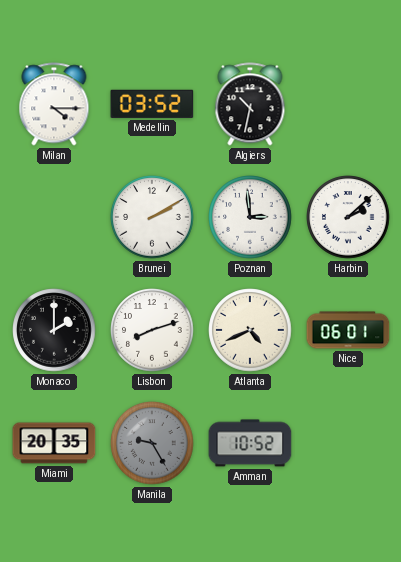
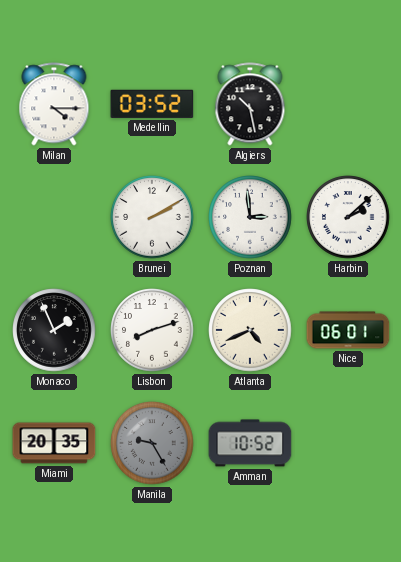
Algiers: 10:32 -> 10:28 (250, 104)
Monaco: 2:00 -> 1:56 (54, 330)
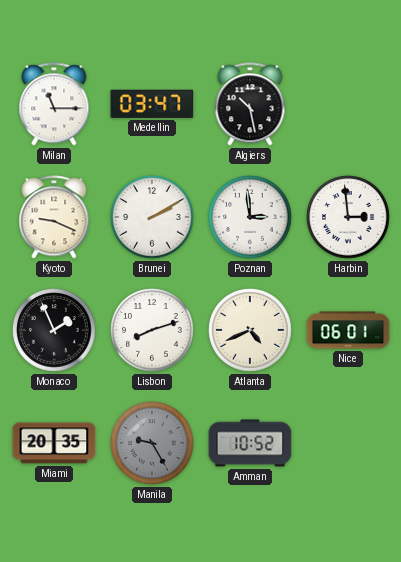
Milan: 4:15 -> 11:15 (54, 104)
Medellin: 03:52 -> 03:47 (152, 104)
Kyoto: none -> 9:19 (54, 217)
Harbin: 2:08 -> 2:59 (348, 217)
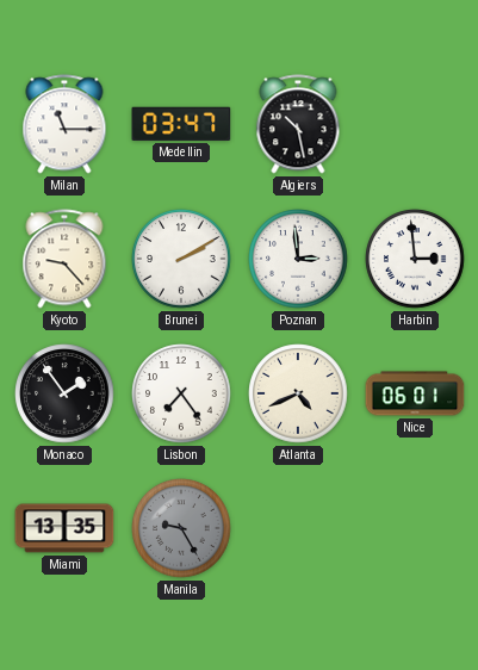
Kyoto: 9:19 -> 9:23 (64, 259)
Monaco: 1:56 -> 1:54 (64, 393)
Lisbon: 8:12 -> 7:24 (181, 393)
Miami: 20:35 -> 13:35 (64, 528)
Amman: 10:52 -> none (250, 443)
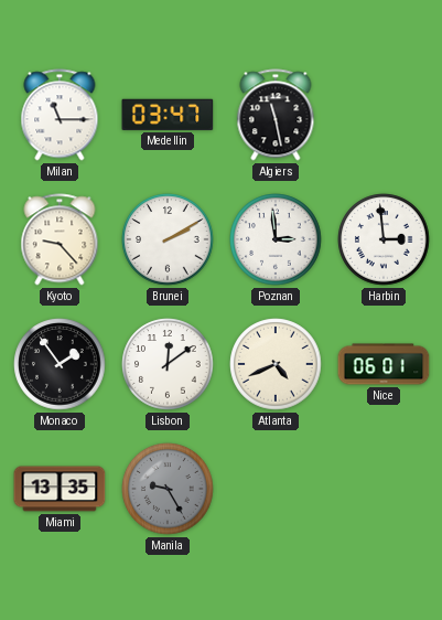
Algiers: 10:28 -> 11:28 (276, 115)
Lisbon: 7:24 -> 12:09 (168, 364)
